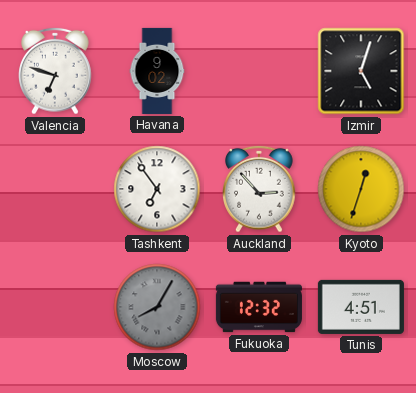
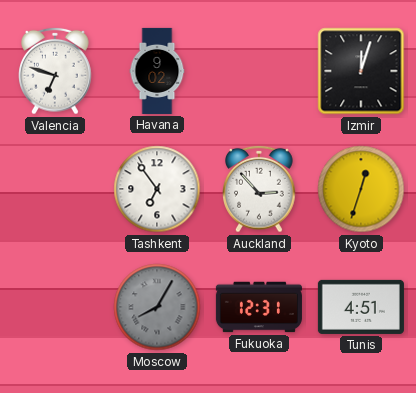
Izmir: 5:03 -> 12:03 (361, 71)
Fukuoka: 12:32 -> 12:31 (259, 307)
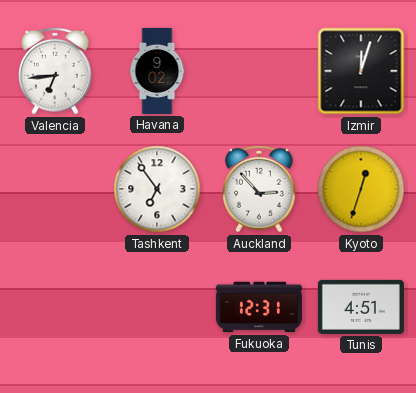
Valencia: 6:48 -> 6:44 (55, 71)
Moscow: 8:05 -> none (157, 307)
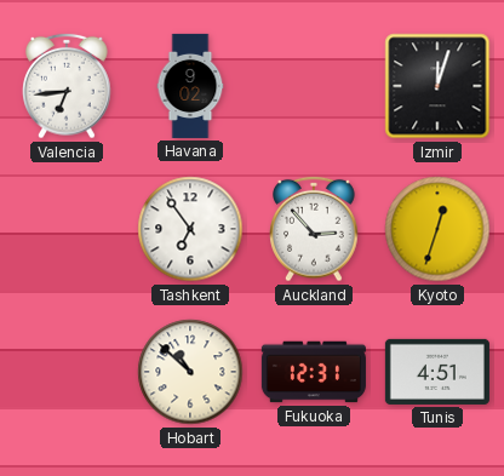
Hobart: none -> 10:52 (190, 372)
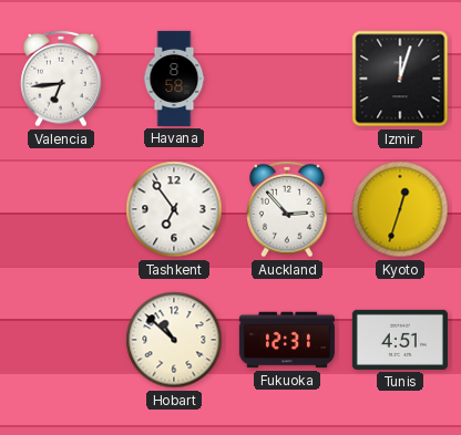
Havana: 9:02 -> 8:58 (174, 79)
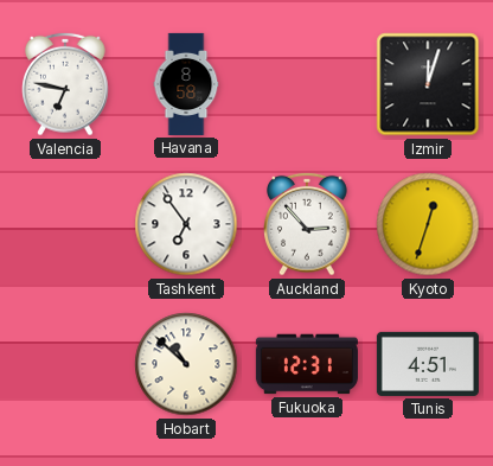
Valencia: 6:44 -> 6:47 (65, 84)
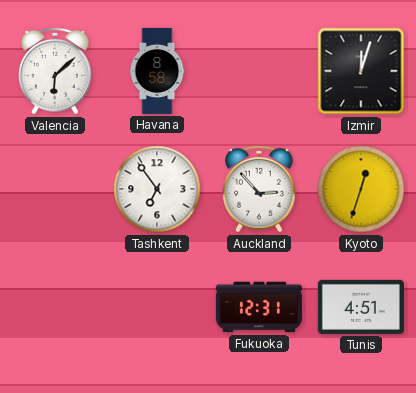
Valencia: 6:47 -> 6:08 (55, 71)
Hobart: 10:52 -> none (186, 364)
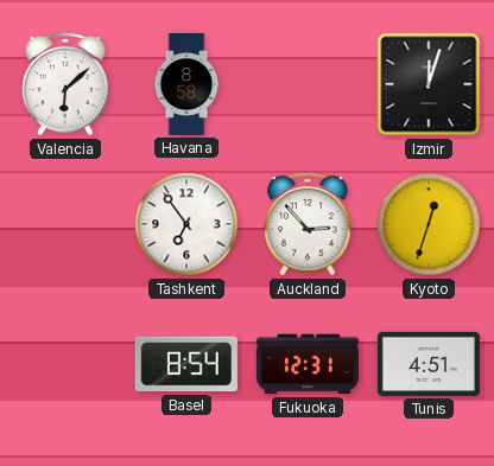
Basel: none -> 8:54 (186, 364)
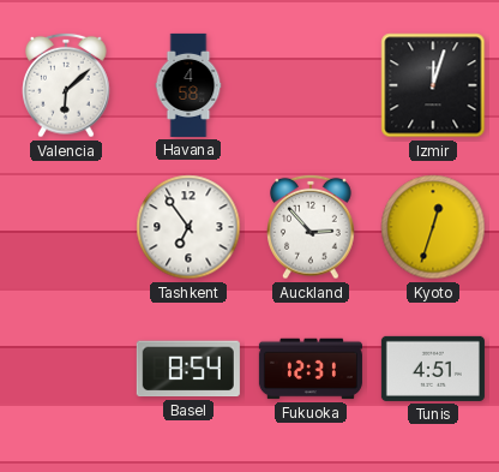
Havana: 8:58 -> 4:58 (188, 85)
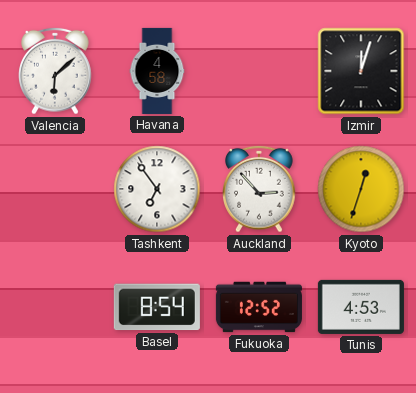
Fukuoka: 12:31 -> 12:52 (259, 307)
Tunis: 4:51 -> 4:53 (361, 307)
